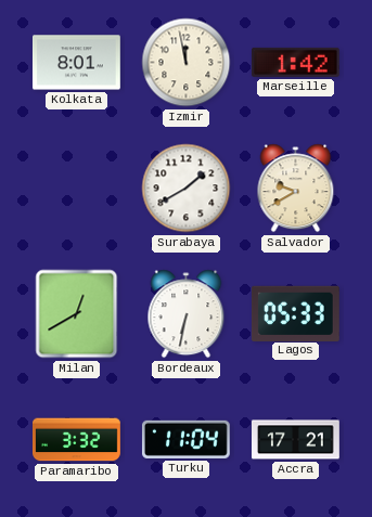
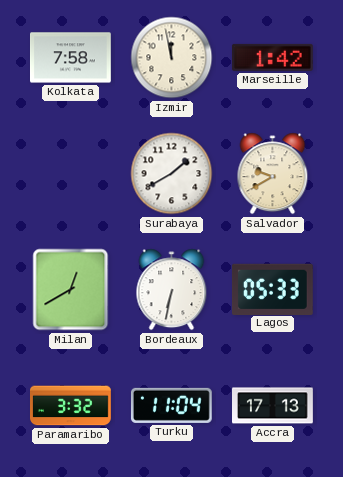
Kolkata: 8:01 -> 7:58 (71, 58)
Accra: 17:21 -> 17:13 (273, 406)
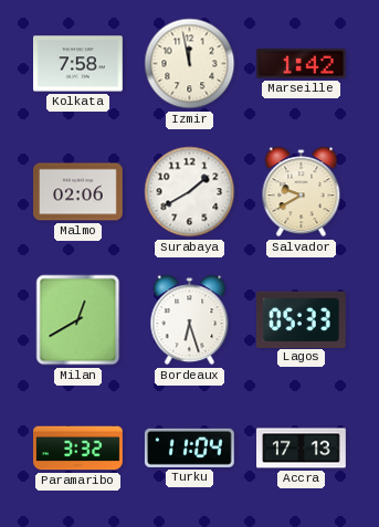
Malmo: none -> 02:06 (78, 192)
Bordeaux: 6:32 -> 6:27 (190, 320)
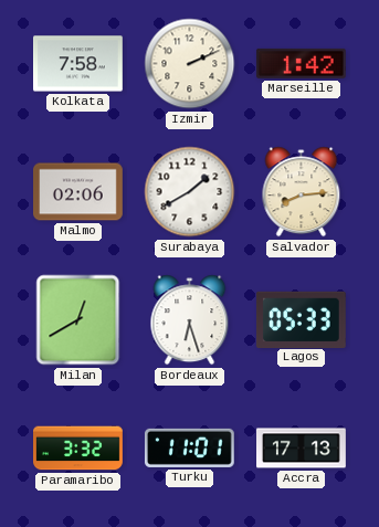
Izmir: 11:58 -> 2:11 (190, 64)
Salvador: 9:40 -> 8:14 (302, 192)
Turku: 11:04 -> 11:01 (189, 447)
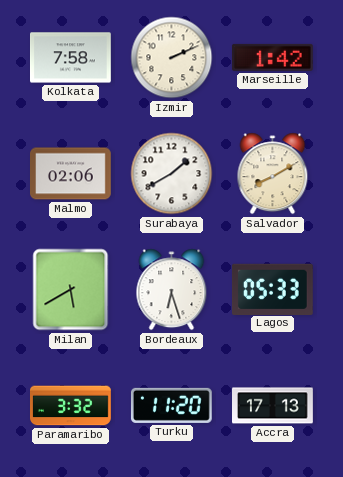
Salvador: 8:14 -> 8:10 (273, 174)
Milan: 12:40 -> 5:40 (71, 290)
Turku: 11:01 -> 11:20 (171, 405)
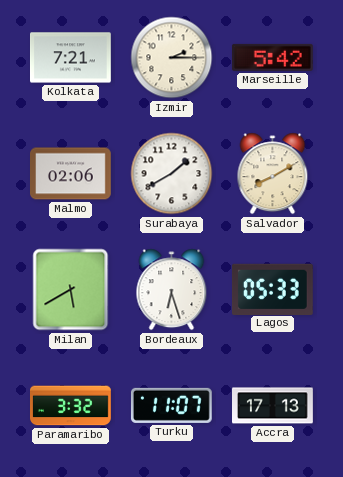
Kolkata: 7:58 -> 7:21 (71, 58)
Izmir: 2:11 -> 2:15 (172, 58)
Marseille: 1:42 -> 5:42 (272, 57)
Turku: 11:20 -> 11:07 (171, 405)
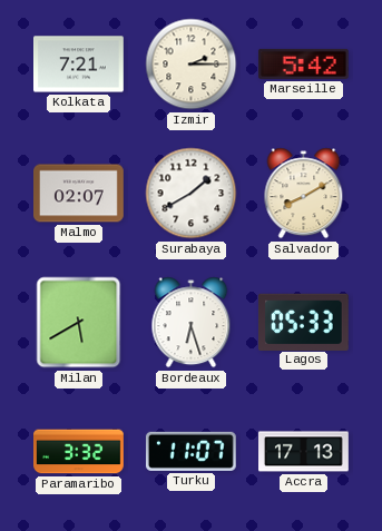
Malmo: 02:06 -> 02:07 (79, 194)
